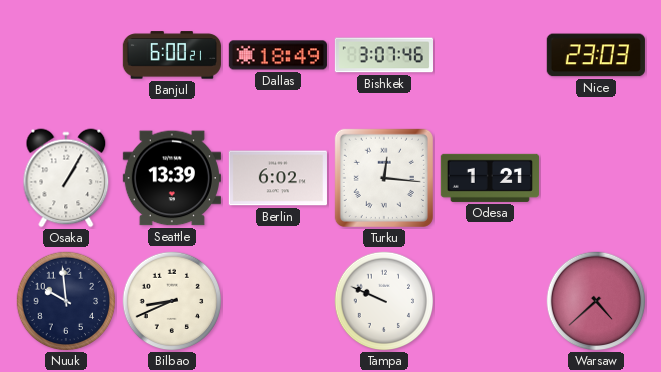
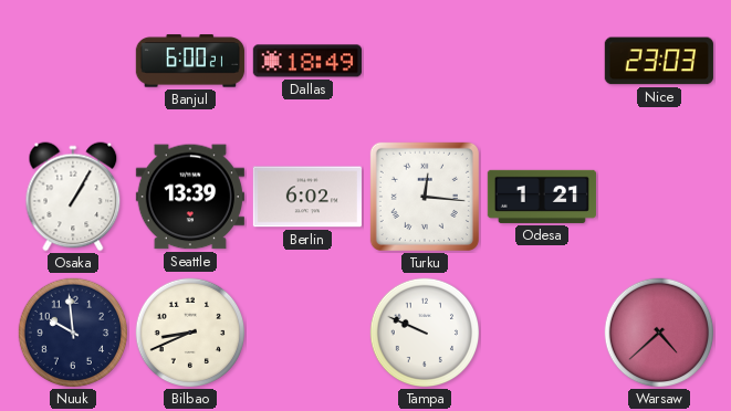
Bishkek: 3:07 -> none (383, 55)
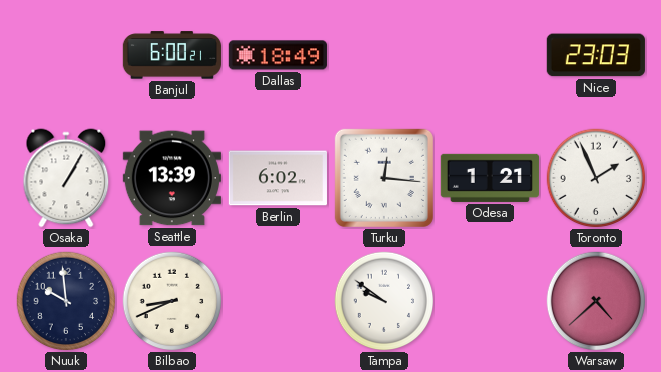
Toronto: none -> 1:56 (596, 178)
Tampa: 9:49 -> 9:51 (384, 301)
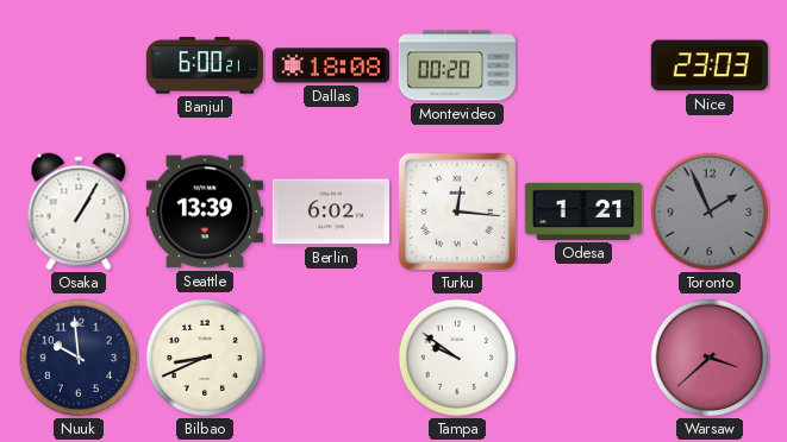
Dallas: 18:49 -> 18:08 (331, 65)
Montevideo: none -> 00:20 (456, 65)
Toronto dial: white -> grey (710, 211)
Warsaw: 4:38 -> 3:38 (710, 358)
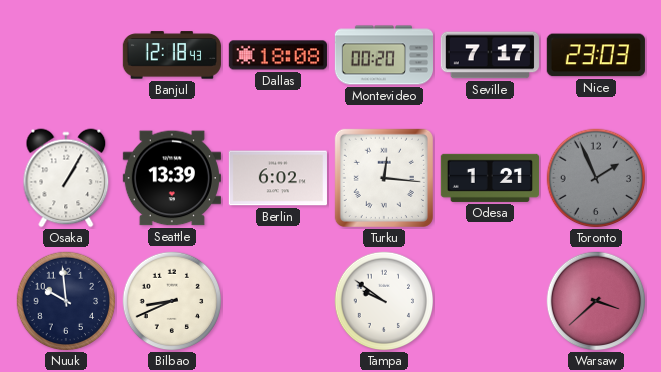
Banjul: 6:00 -> 12:18 (172, 55)
Seville: none -> 7:17 (490, 55)
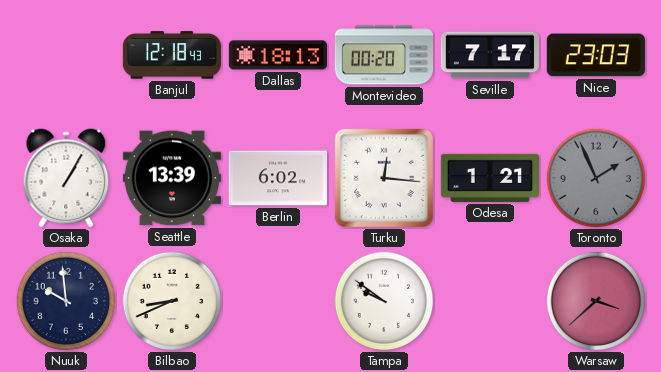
Dallas: 18:08 -> 18:13 (278, 55)
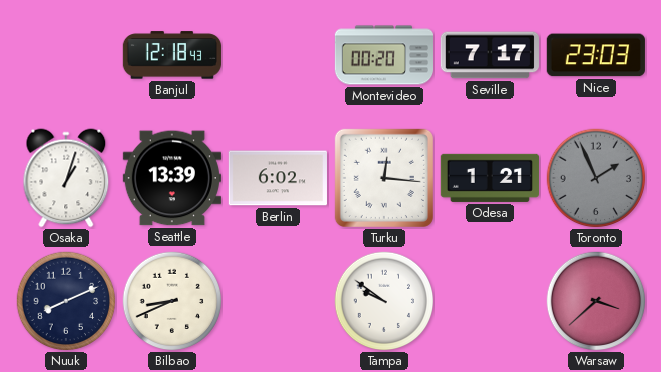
Dallas: 18:13 -> none (278, 55)
Osaka: 1:05 -> 1:03 (66, 178)
Nuuk: 9:59 -> 8:11 (66, 301)
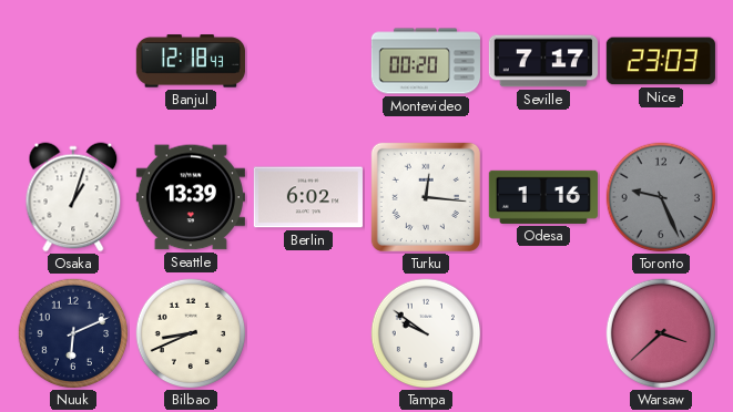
Odesa: 1:21 -> 1:16 (543, 197)
Toronto: 1:56 -> 9:26 (661, 197)
Nuuk: 8:11 -> 6:11 (73, 333)
